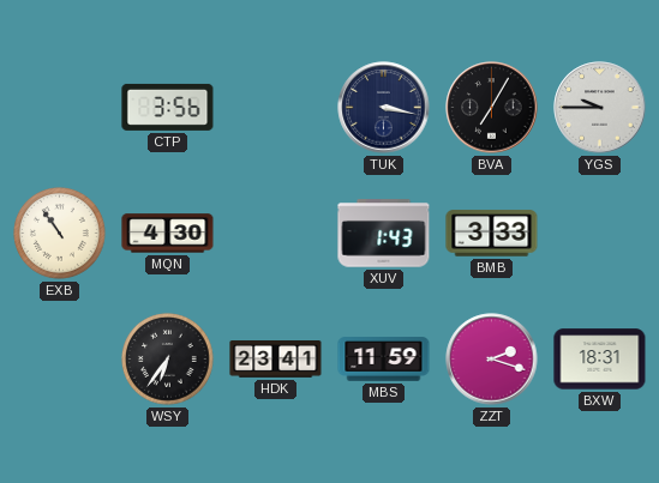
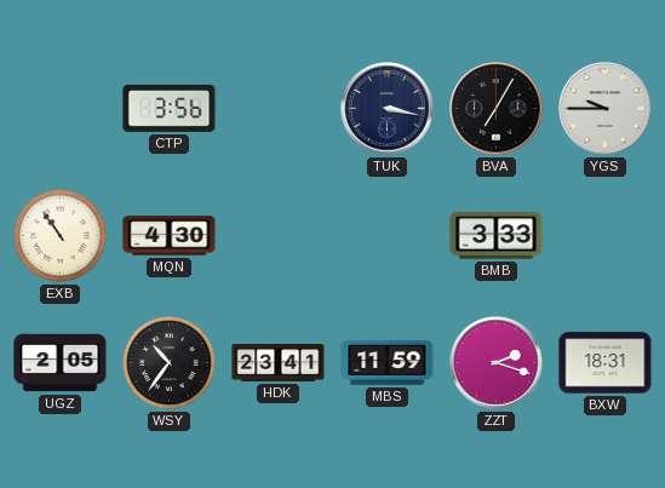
XUV: 1:43 -> none (384, 234)
UGZ: none -> 2:05 (61, 363)
WSY: 6:36 -> 10:36 (170, 363)
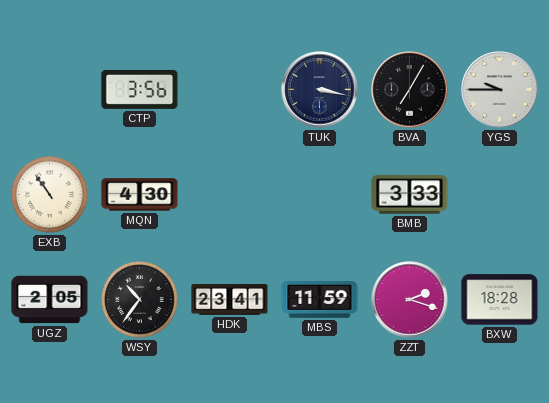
BXW: 18:31 -> 18:28 (500, 300)
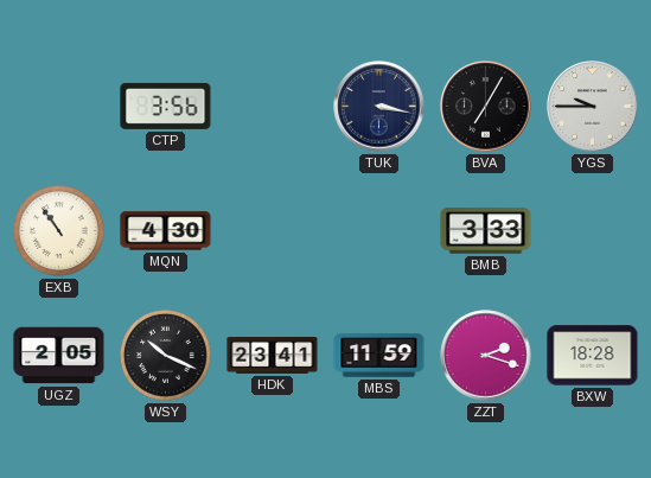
WSY: 10:36 -> 10:19 (166, 356)
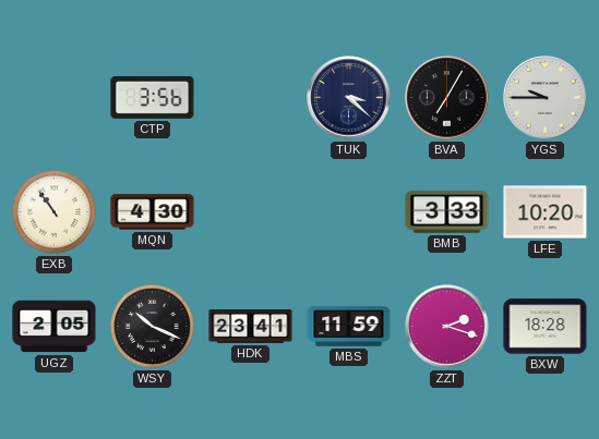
TUK: 3:17 -> 3:22 (349, 98)
LFE: none -> 10:20 (546, 212)
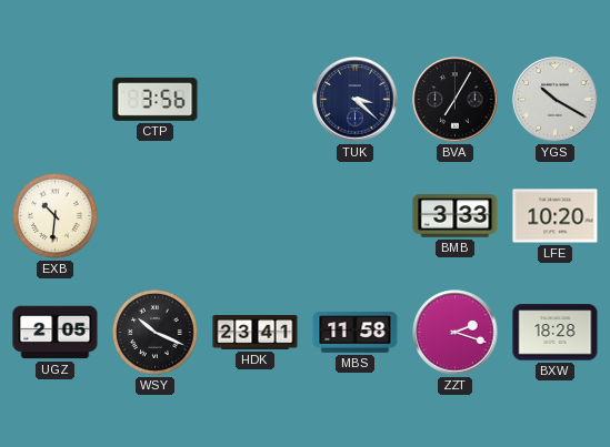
YGS: 9:45 -> 10:20 (556, 100)
EXB: 10:54 -> 10:31 (56, 216)
MQN: 4:30 -> none (153, 212)
MBS: 11:59 -> 11:58 (356, 333)
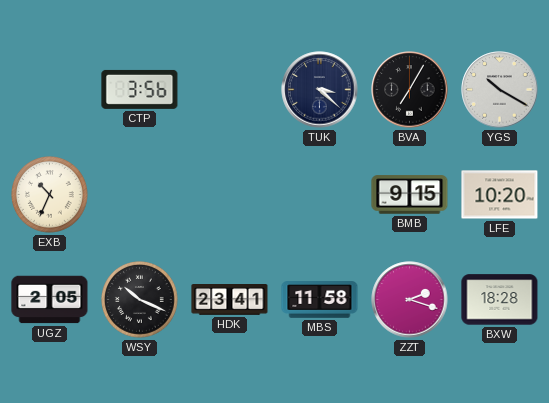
EXB: 10:31 -> 10:34 (50, 195)
BMB: 3:33 -> 9:15 (410, 195)
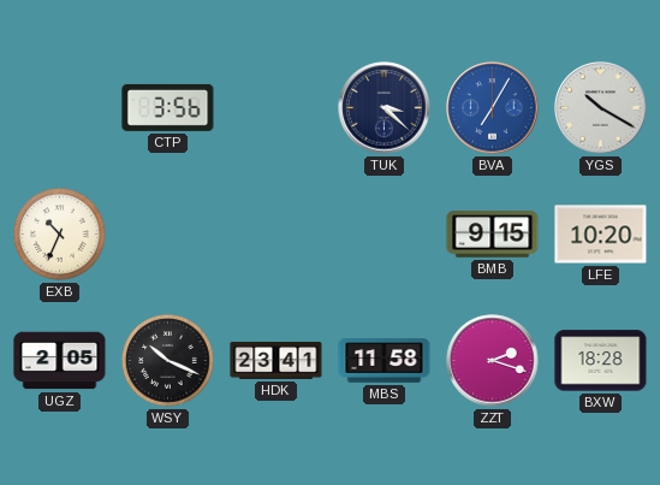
BVA dial: black -> blue (493, 108)
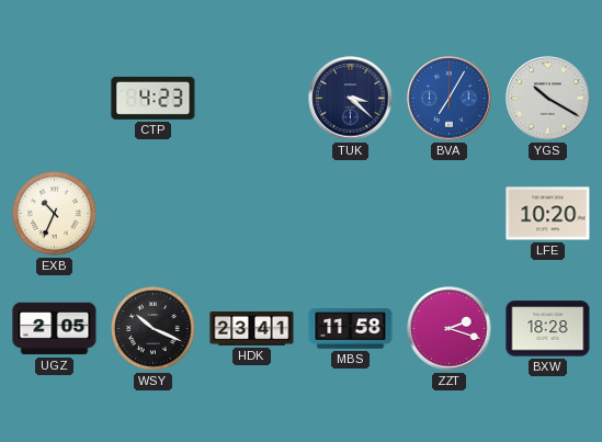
CTP: 3:56 -> 4:23 (154, 98)
BMB: 9:15 -> none (493, 235)
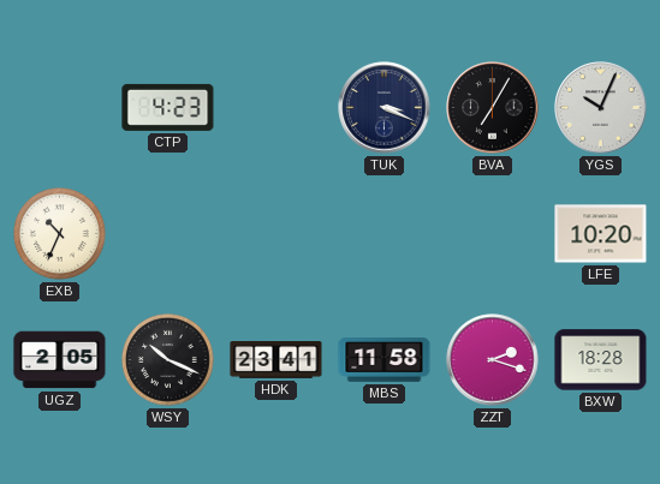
TUK: 3:22 -> 3:19 (385, 108)
BVA dial: blue -> black (493, 108)
YGS: 10:20 -> 10:04 (601, 108)
